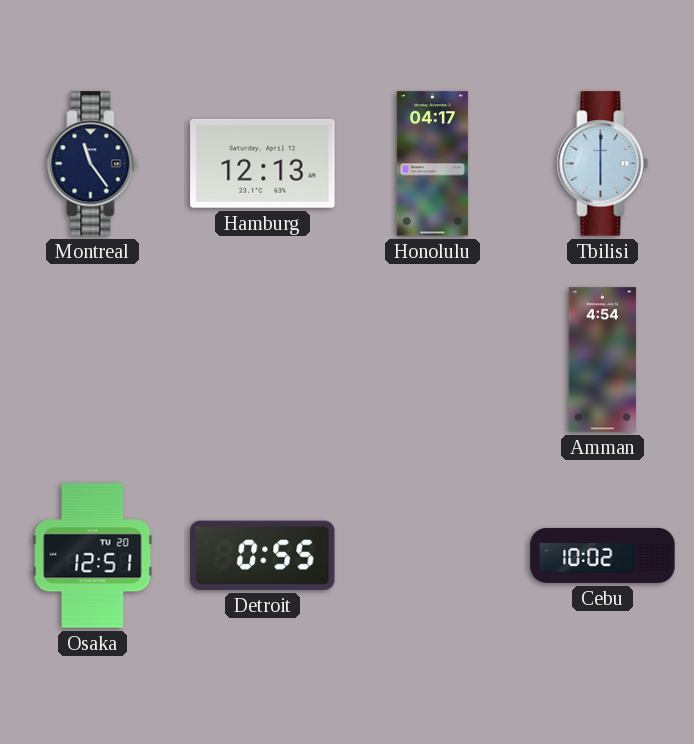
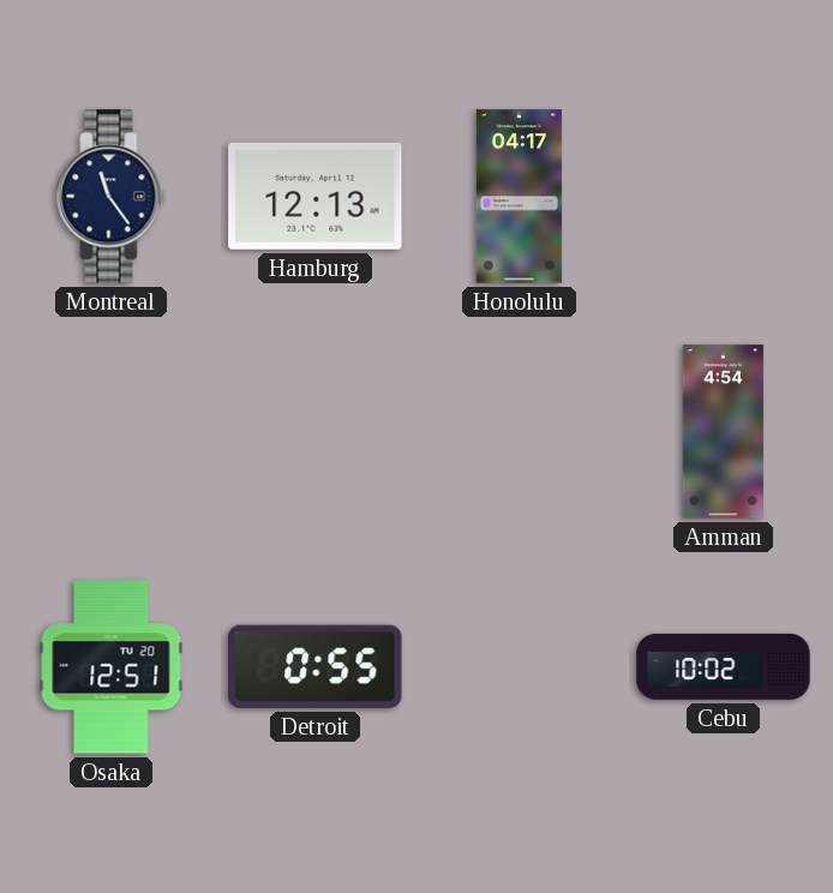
Tbilisi: 6:00 -> none (603, 164)
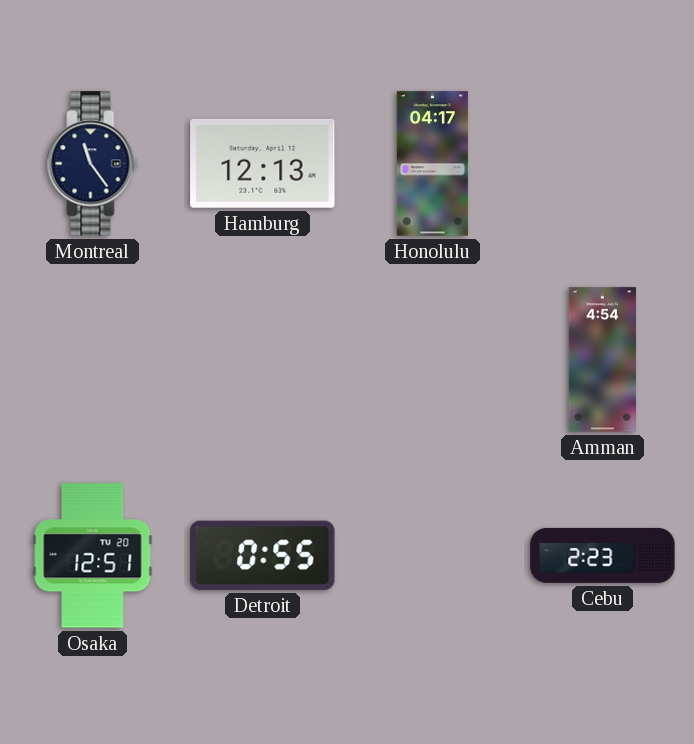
Cebu: 10:02 -> 2:23 (603, 555)
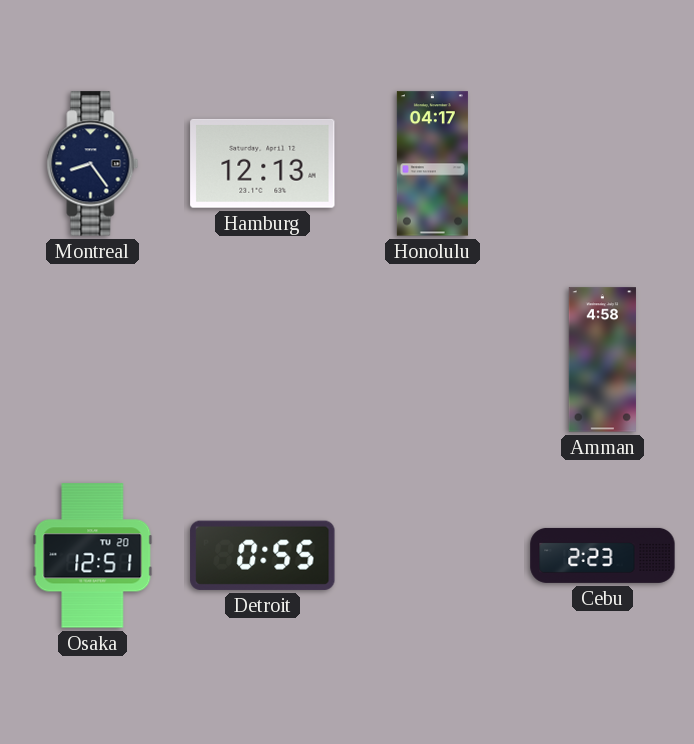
Montreal: 11:24 -> 8:24 (93, 164)
Amman: 4:54 -> 4:58 (602, 360)
